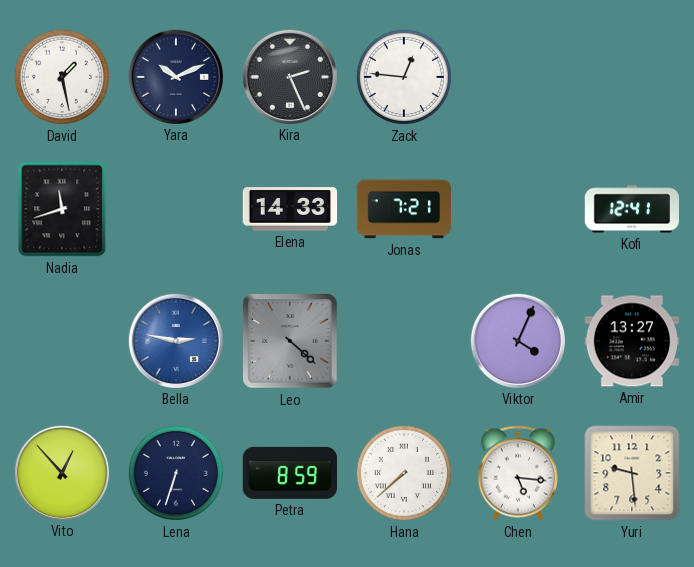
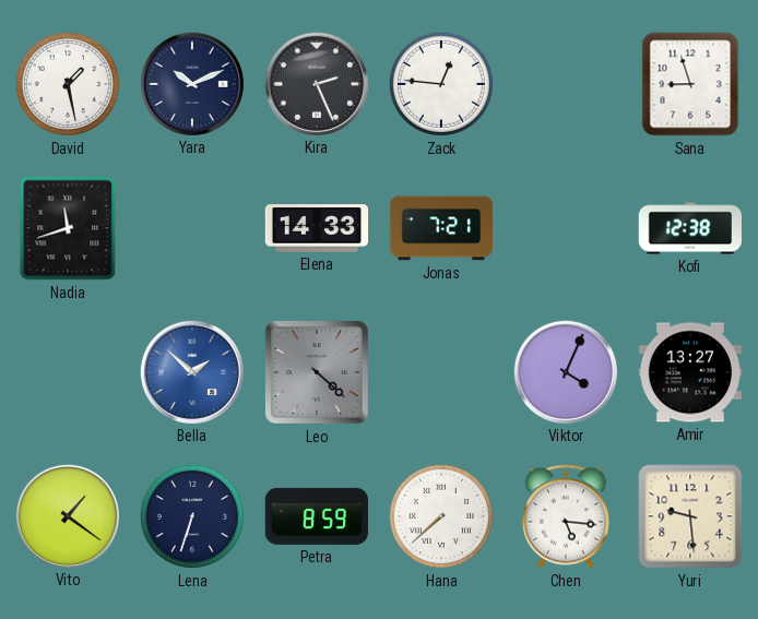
Sana: none -> 8:57 (690, 84)
Kofi: 12:41 -> 12:38 (690, 228)
Bella: 2:47 -> 1:52 (191, 371)
Vito: 12:53 -> 1:21 (67, 515)
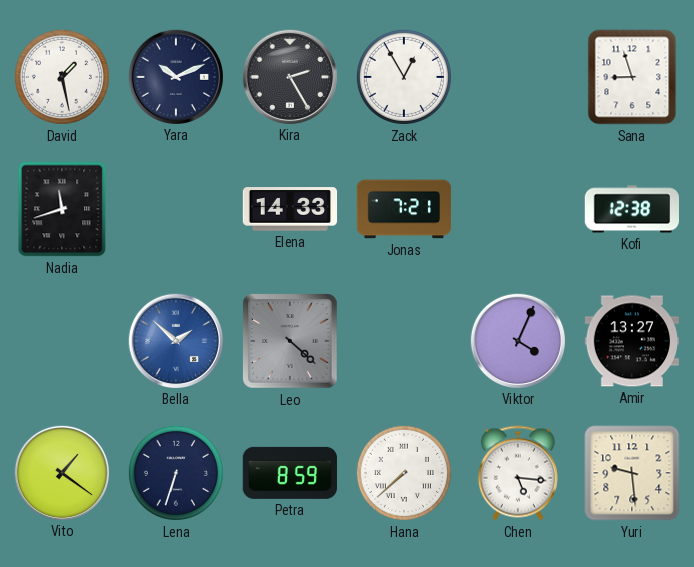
Kira: 2:26 -> 2:25 (289, 76)
Zack: 12:46 -> 12:55 (404, 77)
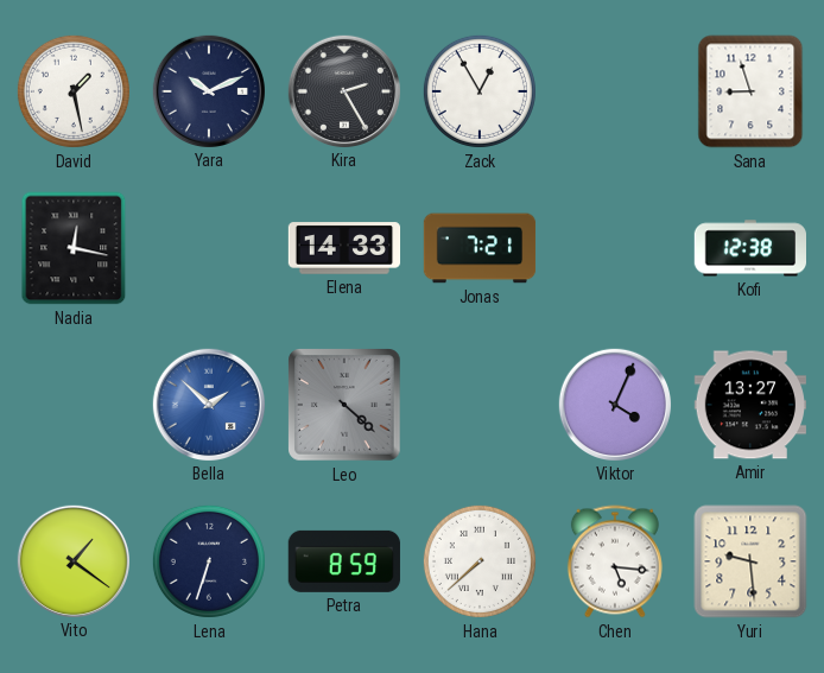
Nadia: 11:42 -> 12:17 (74, 248)
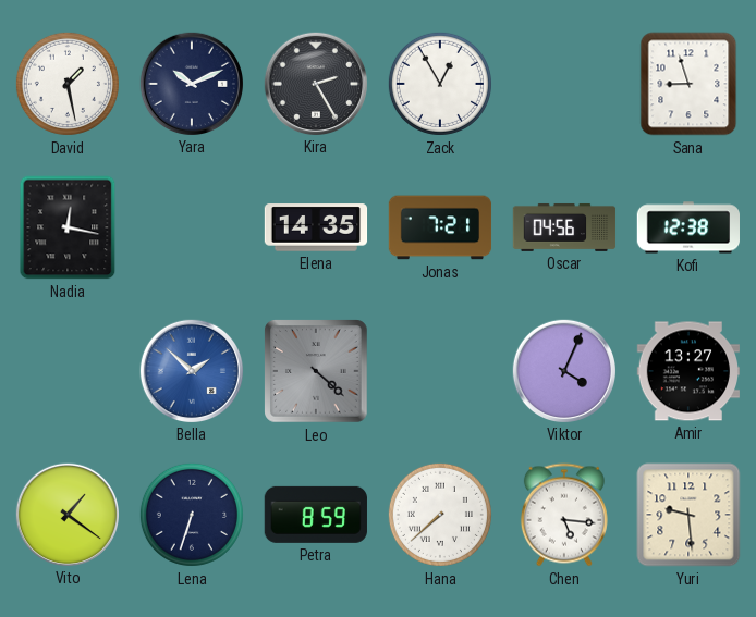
Elena: 14:33 -> 14:35 (316, 227)
Oscar: none -> 04:56 (564, 227)
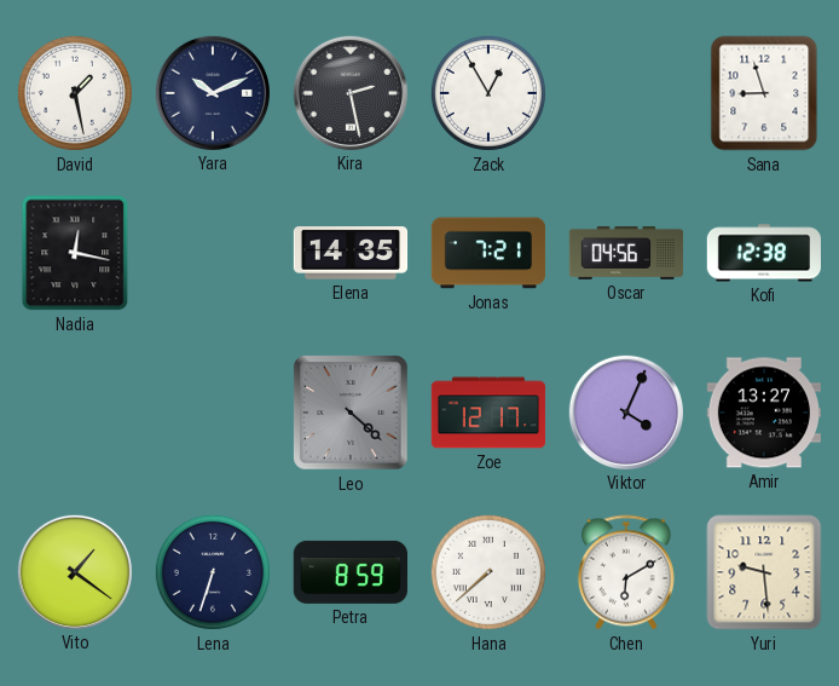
Kira: 2:25 -> 2:28 (349, 92)
Bella: 1:52 -> none (191, 370)
Zoe: none -> 12:17 (488, 413)
Chen: 5:16 -> 6:10 (626, 572)
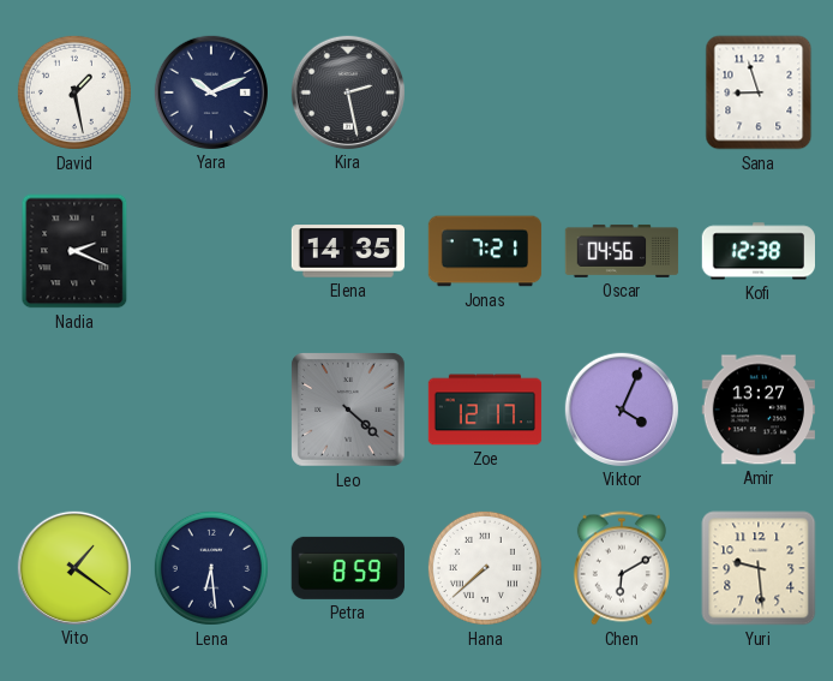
Zack: 12:55 -> none (488, 93)
Nadia: 12:17 -> 2:19 (74, 251)
Lena: 6:33 -> 6:29 (211, 568)
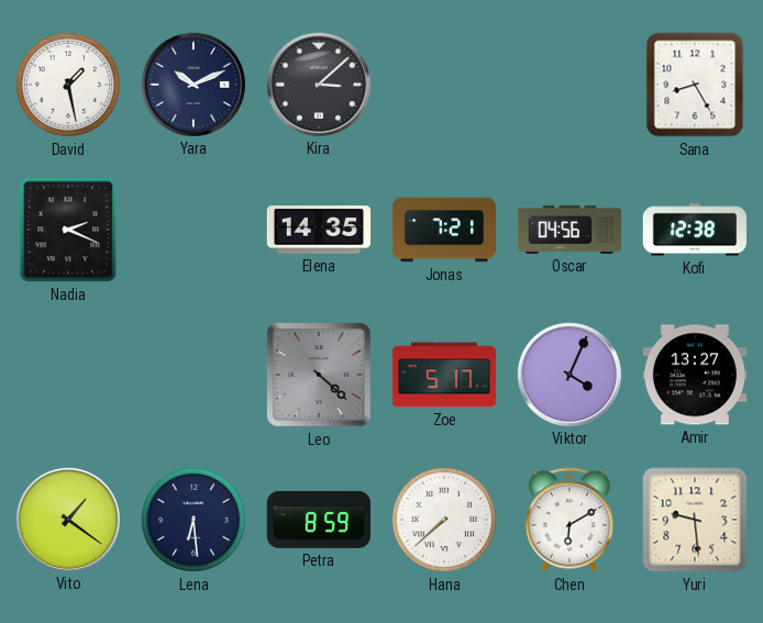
Kira: 2:28 -> 3:08 (318, 84)
Sana: 8:57 -> 8:25 (695, 85)
Zoe: 12:17 -> 5:17 (444, 375)
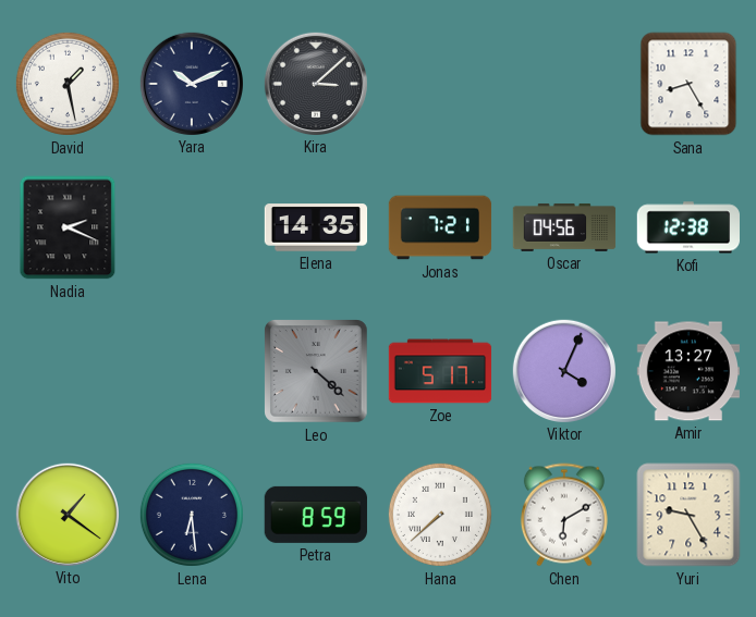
Yuri: 9:29 -> 9:25 (688, 515)
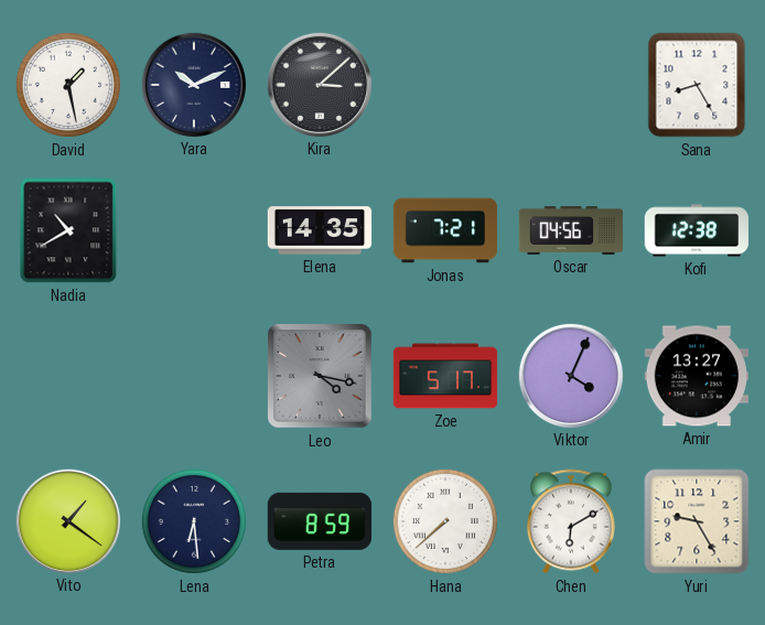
Nadia: 2:19 -> 10:40 (68, 230)
Leo: 4:22 -> 4:17 (320, 376)
